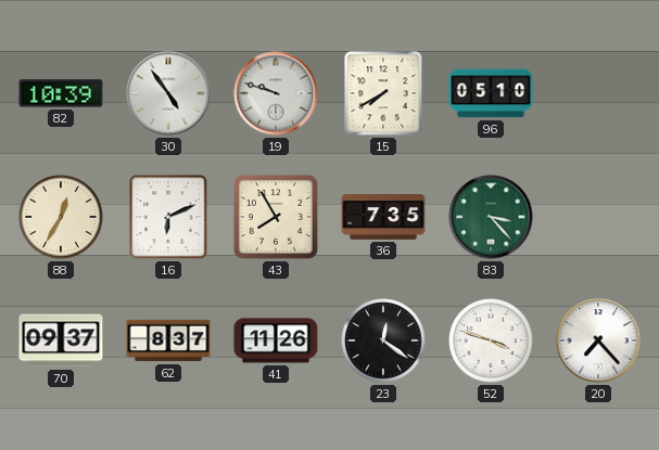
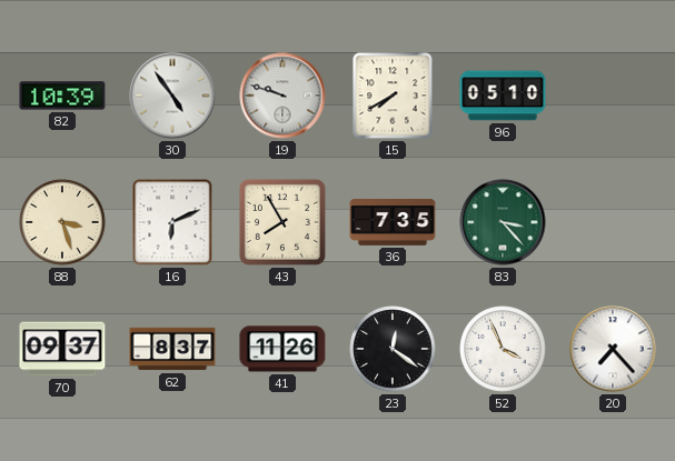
88: 12:35 -> 3:27 (62, 222)
52: 3:48 -> 3:56 (503, 349)
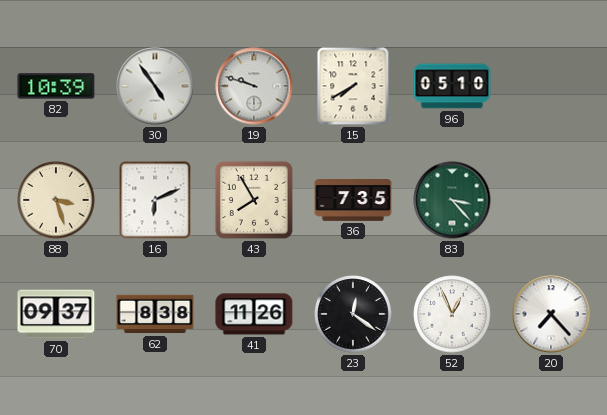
62: 8:37 -> 8:38 (155, 314)
52: 3:56 -> 12:56 (452, 314)
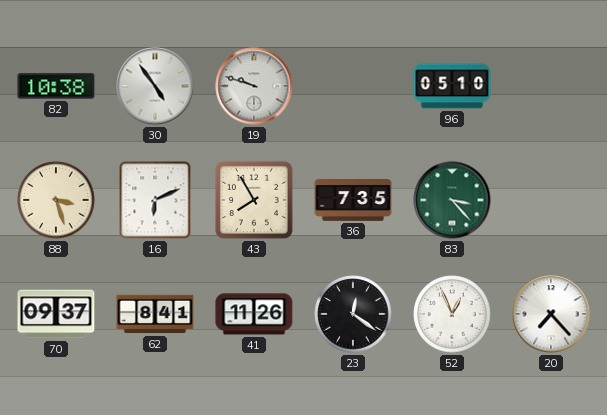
82: 10:39 -> 10:38 (56, 86)
15: 7:40 -> none (353, 86)
62: 8:38 -> 8:41 (155, 314)
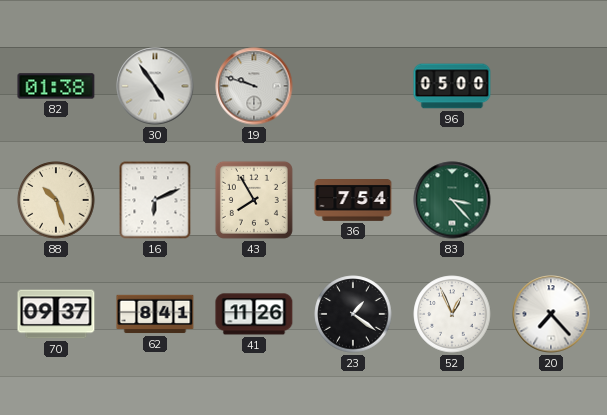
82: 10:38 -> 01:38 (56, 86)
96: 05:10 -> 05:00 (452, 86)
88: 3:27 -> 10:27 (56, 200)
36: 7:35 -> 7:54 (353, 201)
23: 12:21 -> 1:21 (353, 314)
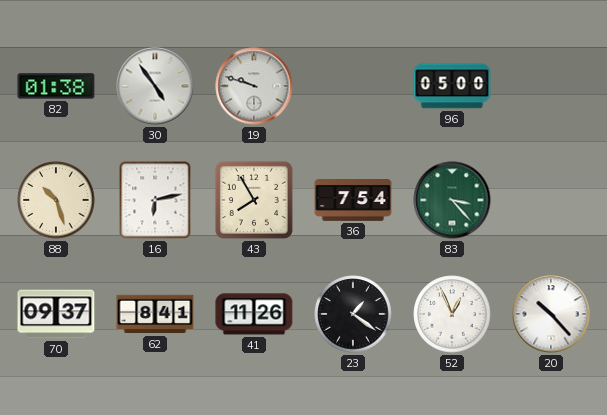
16: 6:11 -> 6:13 (155, 200)
20: 7:23 -> 10:23 (551, 314)
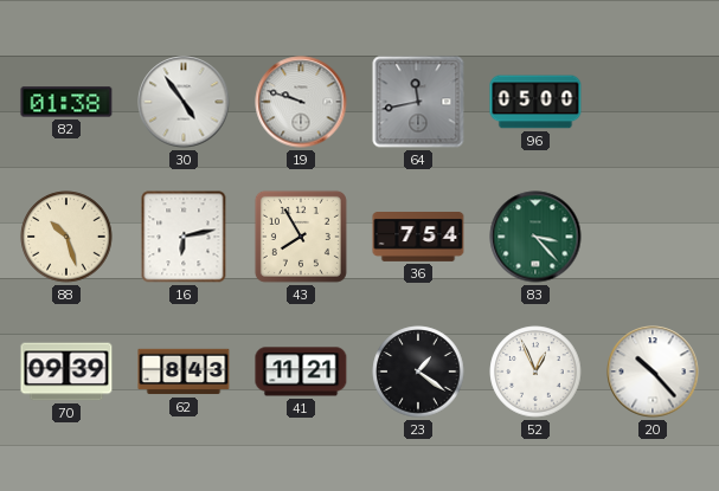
64: none -> 11:43 (418, 102)
70: 09:37 -> 09:39 (66, 372)
62: 8:41 -> 8:43 (184, 372)
41: 11:26 -> 11:21 (301, 372)
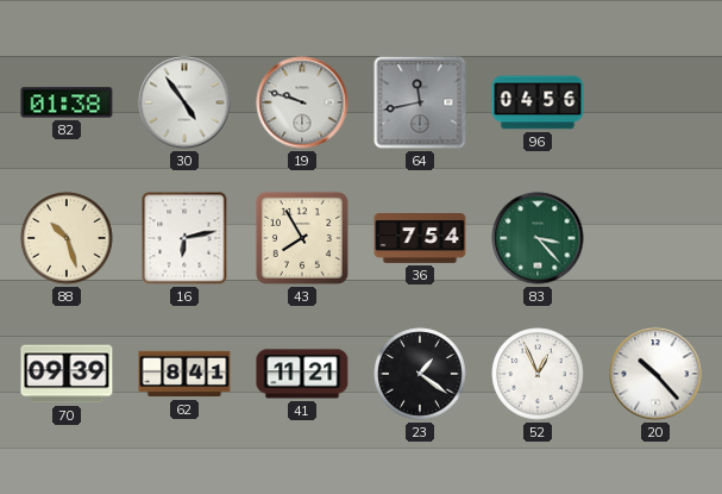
96: 05:00 -> 04:56 (538, 102)
62: 8:43 -> 8:41 (184, 374)
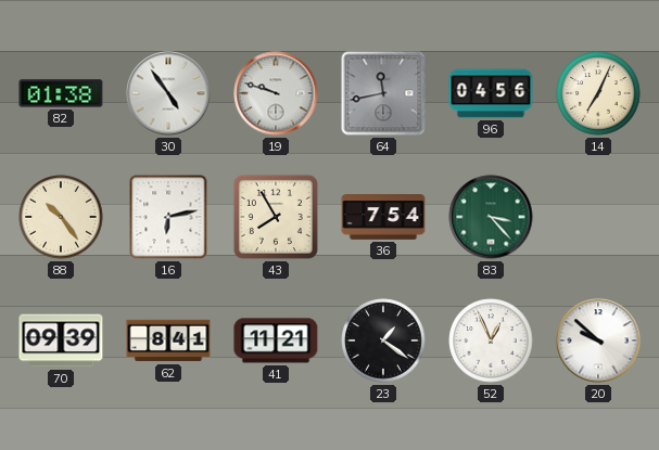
14: none -> 7:04 (598, 93)
88: 10:27 -> 10:24 (61, 217)
20: 10:23 -> 9:52 (598, 340)
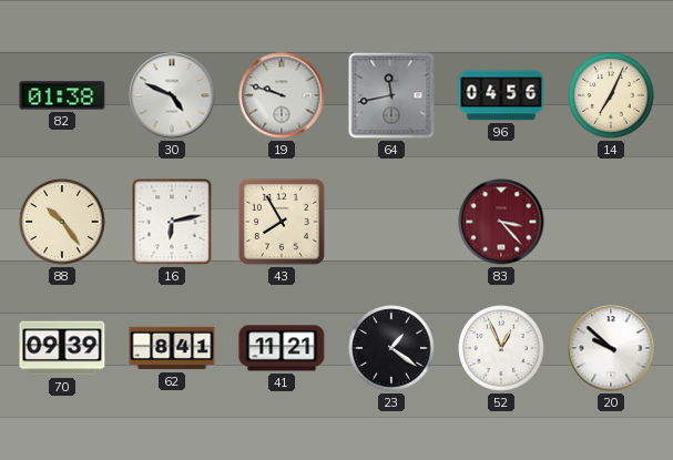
30: 4:54 -> 4:49 (172, 95)
36: 7:54 -> none (383, 218)
83 dial: green -> burgundy (501, 222)
